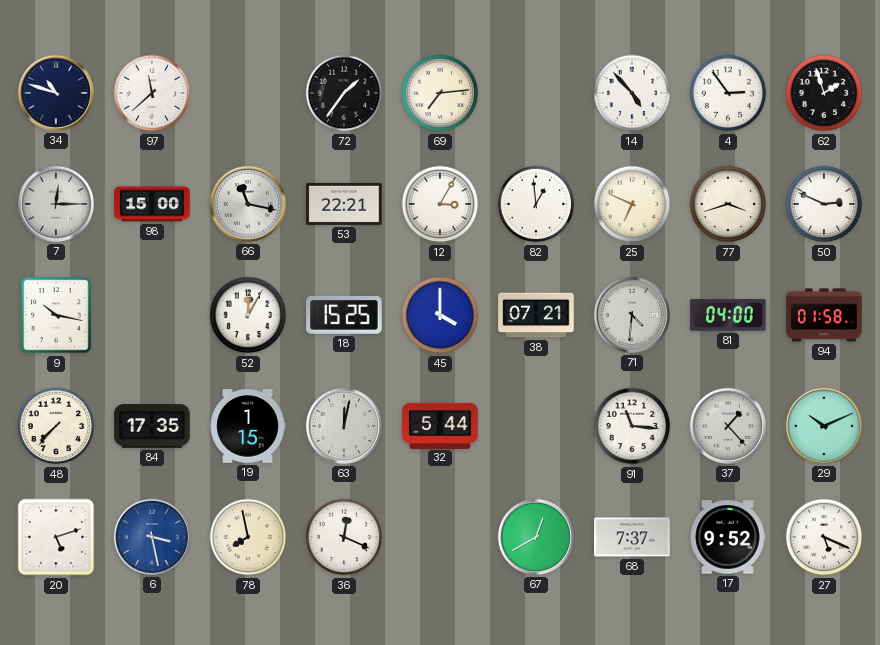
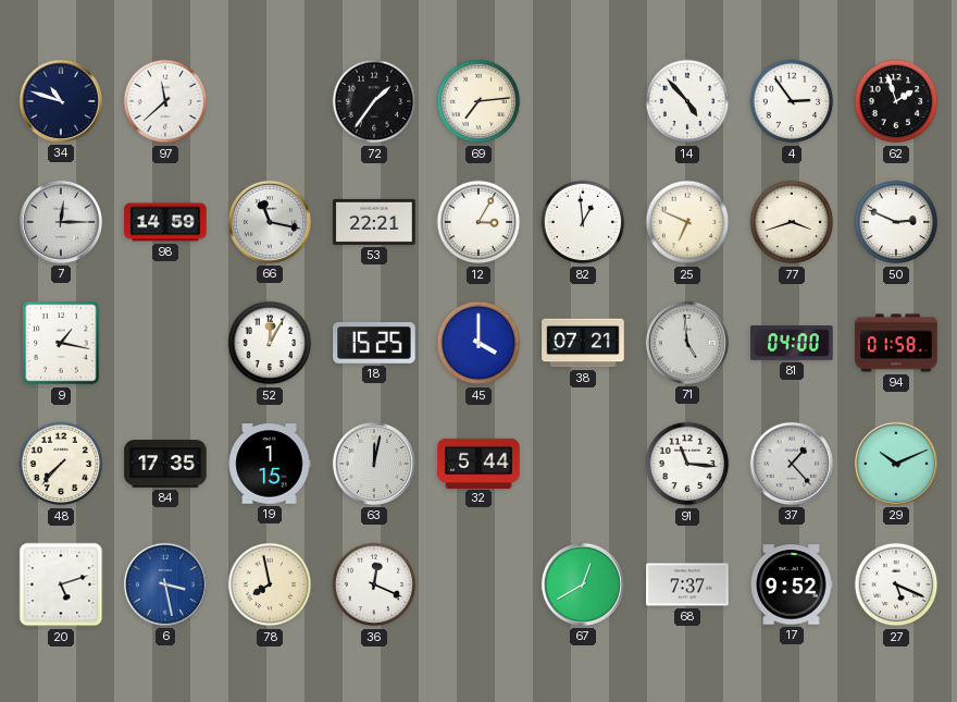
98: 15:00 -> 14:59 (165, 222)
9: 10:17 -> 1:17 (61, 343)
71: 4:31 -> 4:59 (687, 343)
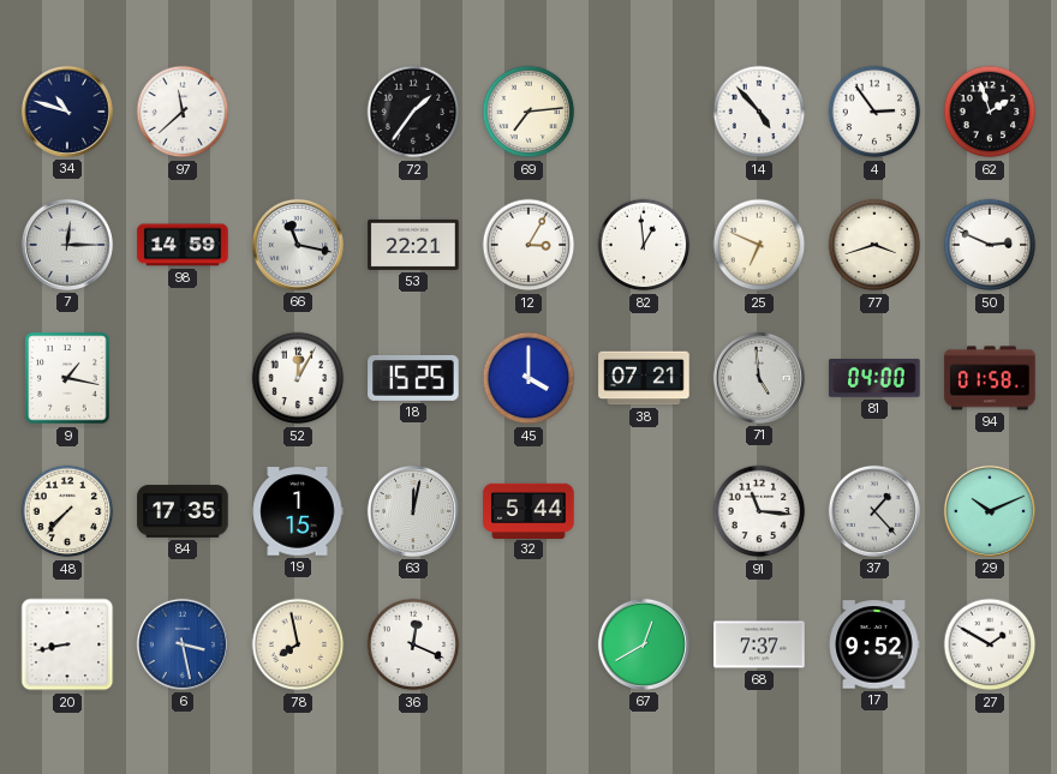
20: 5:12 -> 8:43 (67, 644)
27: 5:19 -> 1:50 (990, 644)
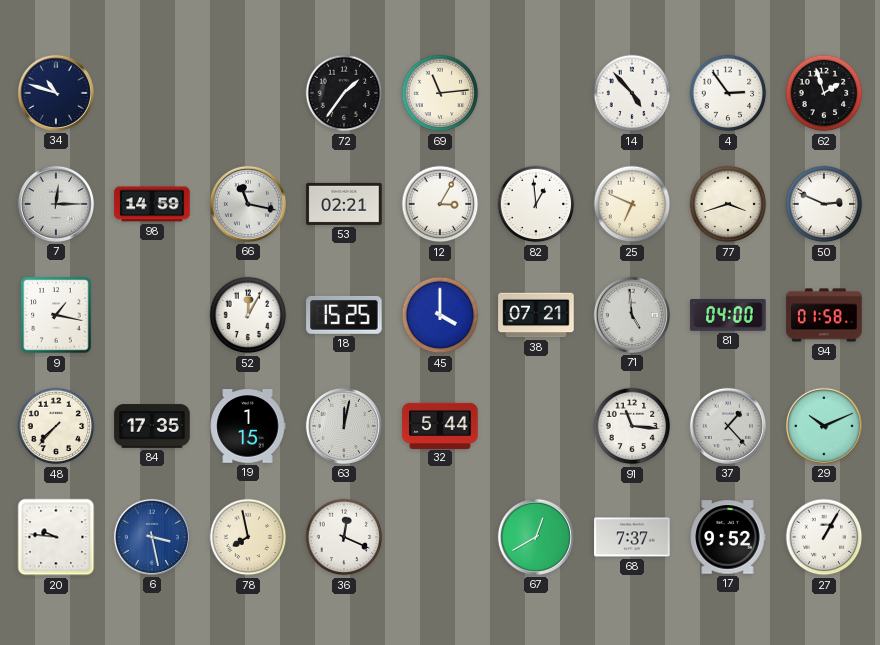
97: 11:38 -> none (183, 112)
69: 7:14 -> 11:14 (440, 93)
53: 22:21 -> 02:21 (344, 204)
20: 8:43 -> 9:46 (56, 537)
27: 1:50 -> 1:05 (824, 537)
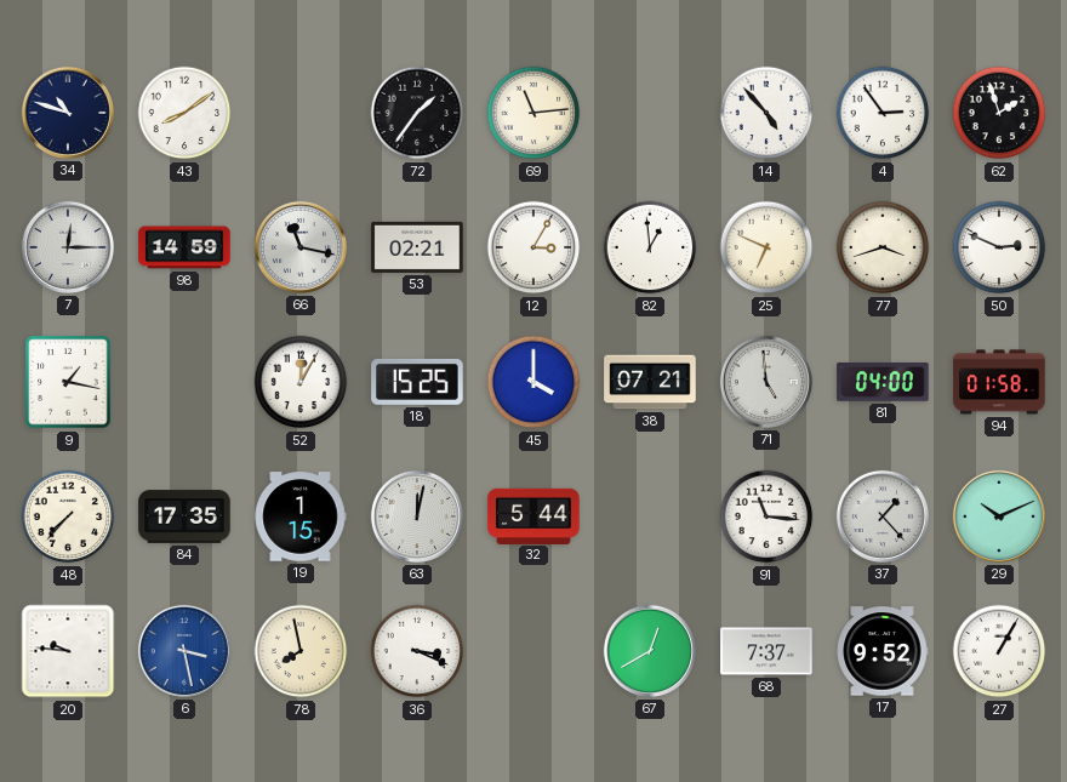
43: none -> 8:09 (184, 113)
36: 12:19 -> 3:19 (417, 651)
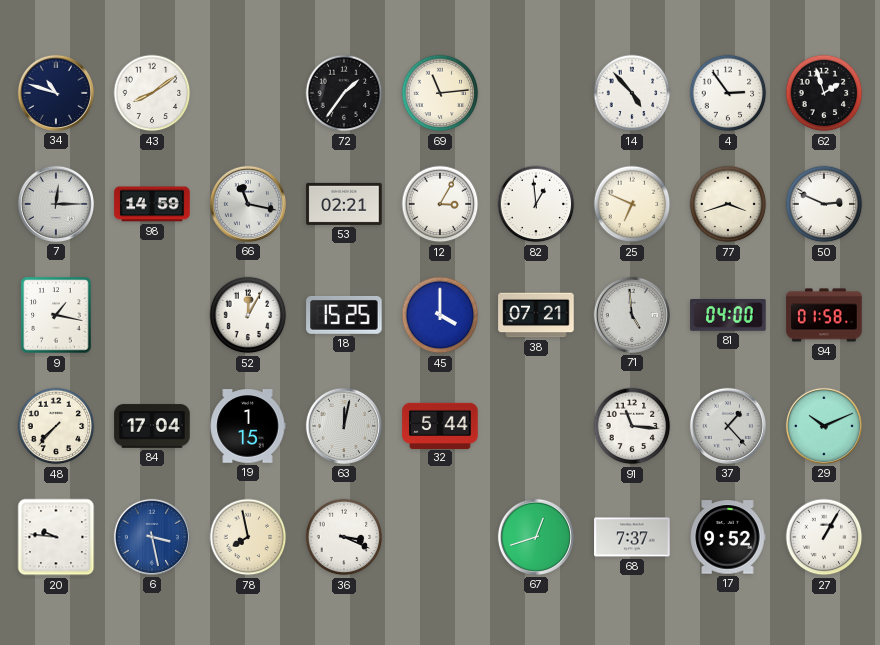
84: 17:35 -> 17:04 (152, 426)
67: 12:40 -> 12:42 (536, 537)
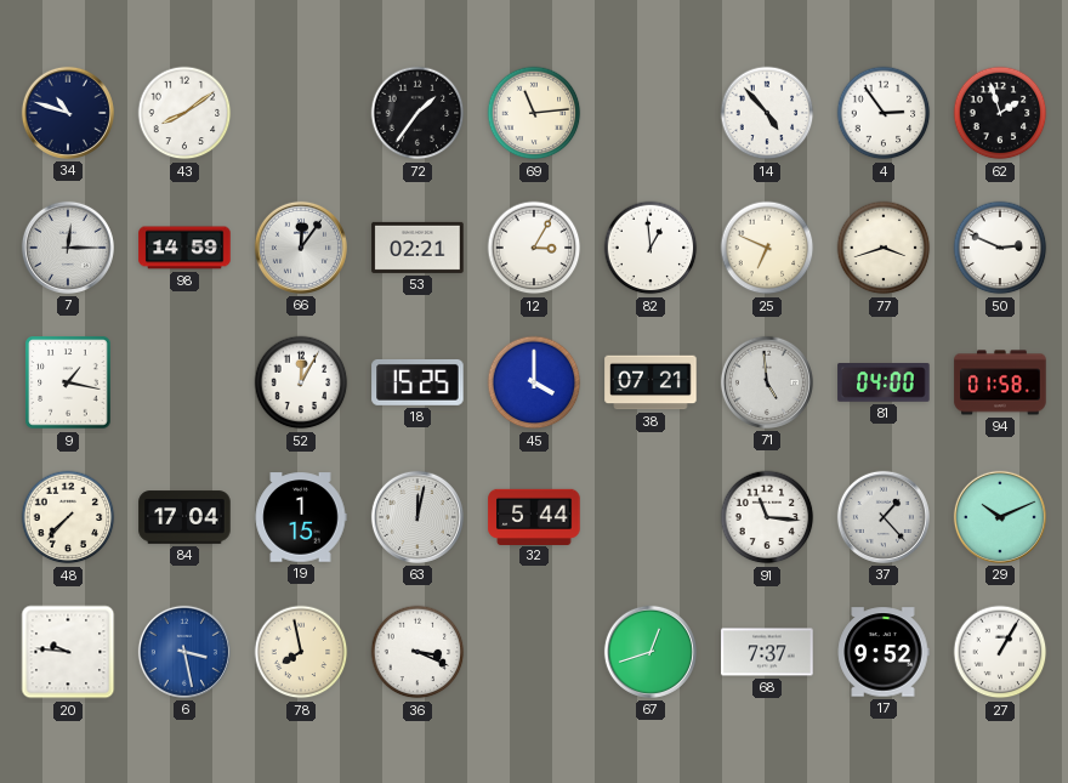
66: 11:17 -> 12:06 (301, 248)
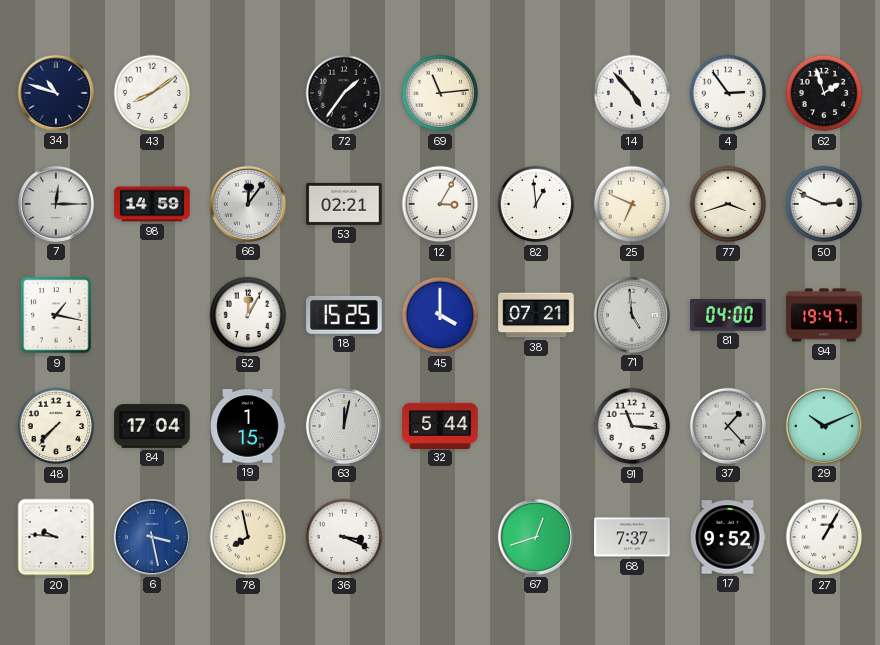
94: 01:58 -> 19:47 (824, 315)
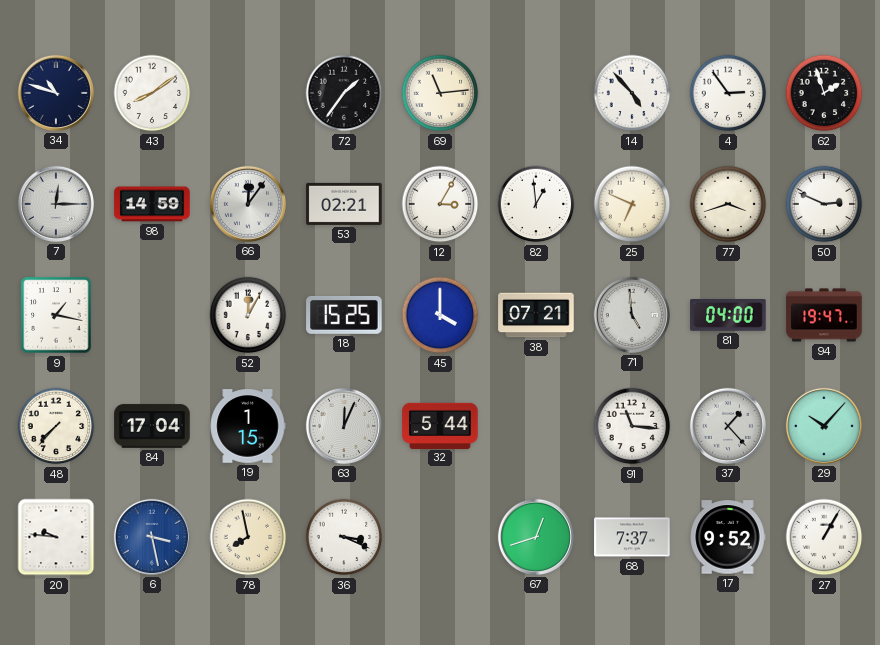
63: 12:02 -> 12:04 (344, 426)
29: 10:11 -> 10:07 (824, 426)
